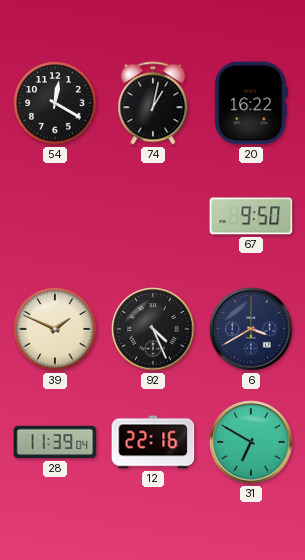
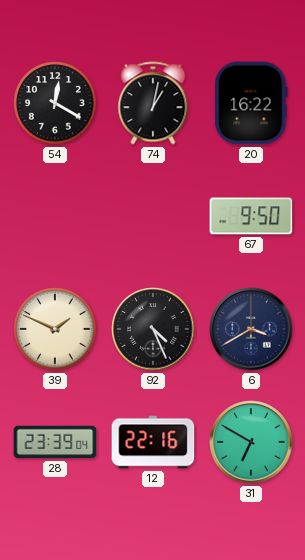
28: 11:39 -> 23:39 (55, 442)
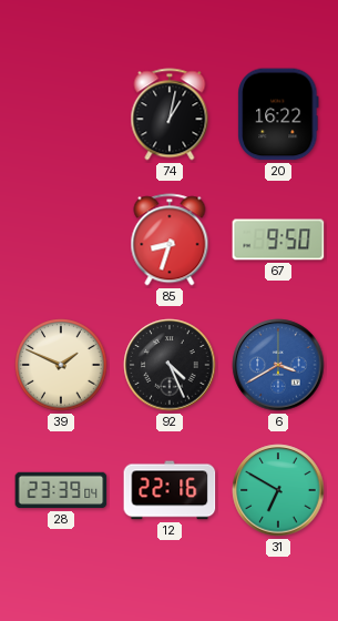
54: 12:20 -> none (55, 103)
85: none -> 8:33 (170, 240)
6 dial: navy -> blue (278, 365)
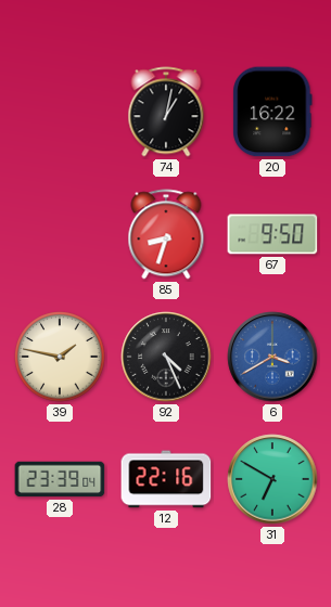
39: 1:49 -> 1:47 (60, 357)
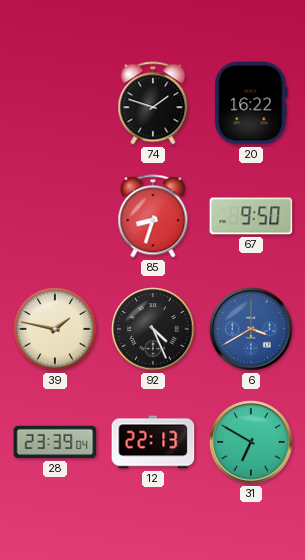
74: 1:02 -> 1:48 (153, 103)
12: 22:16 -> 22:13 (153, 442)
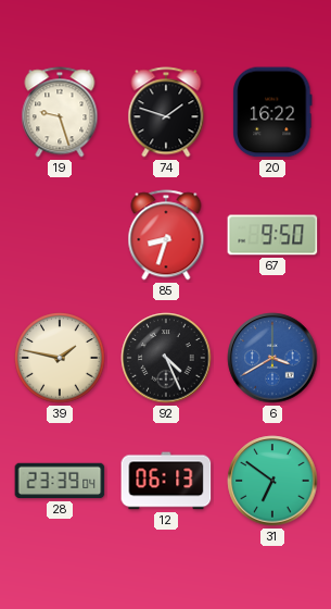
19: none -> 9:27 (60, 112)
12: 22:13 -> 06:13 (166, 481)
31: 6:50 -> 6:51 (272, 481)
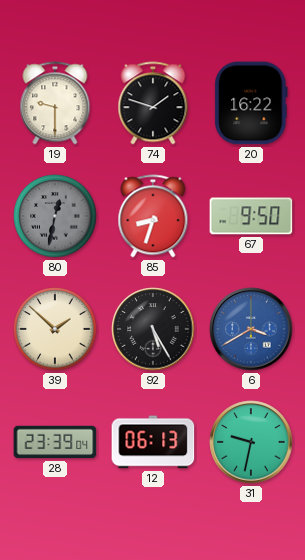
19: 9:27 -> 9:30 (55, 103)
80: none -> 12:32 (55, 216)
39: 1:47 -> 1:52 (55, 329)
92: 4:26 -> 5:25 (153, 329)
31: 6:51 -> 9:32 (251, 442)
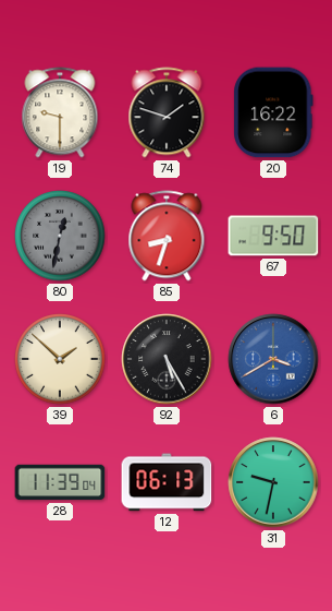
28: 23:39 -> 11:39 (60, 482)
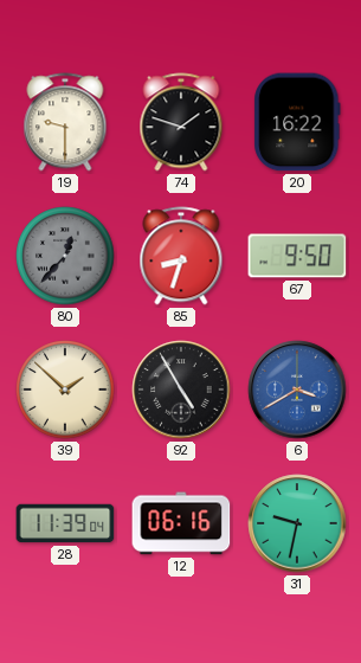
80: 12:32 -> 12:37 (65, 256)
92: 5:25 -> 4:55 (181, 390)
12: 06:13 -> 06:16 (181, 523)
